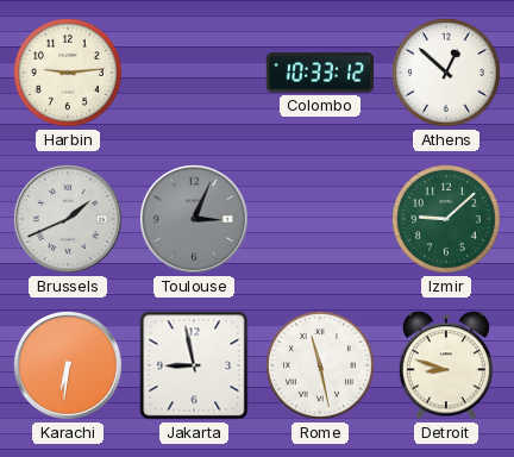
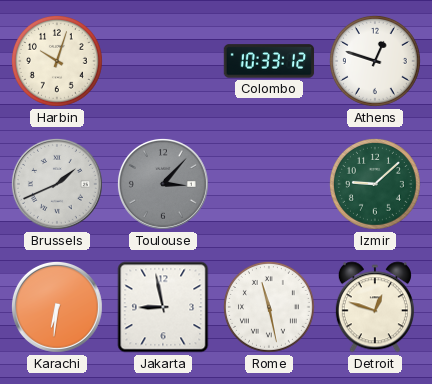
Harbin: 9:14 -> 10:03 (57, 61)
Athens: 12:52 -> 12:48 (375, 61)
Toulouse: 3:04 -> 3:07 (163, 184)
Detroit: 8:48 -> 12:48 (375, 307)
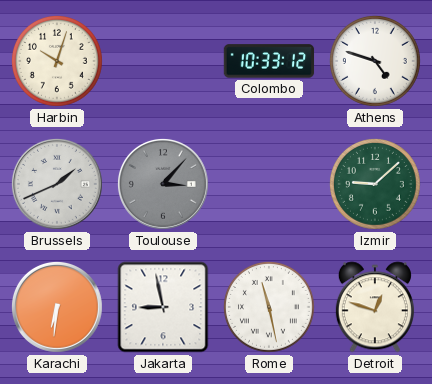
Athens: 12:48 -> 4:48 (375, 61)
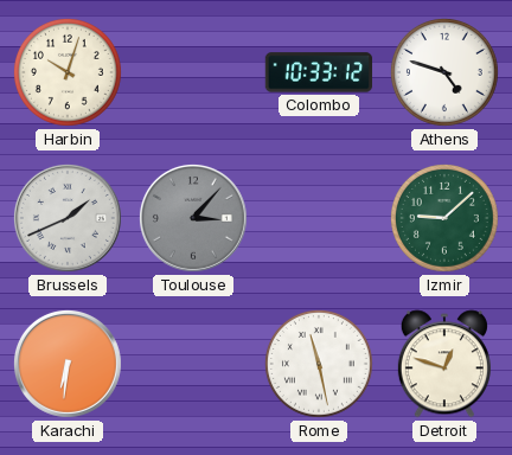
Jakarta: 8:58 -> none (163, 307)
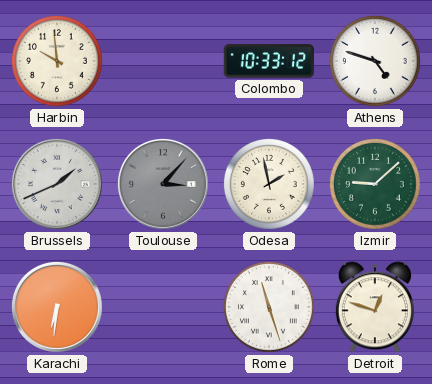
Harbin: 10:03 -> 9:59 (57, 61)
Odesa: none -> 1:58 (269, 184)
Rome: 11:28 -> 11:27 (269, 307)
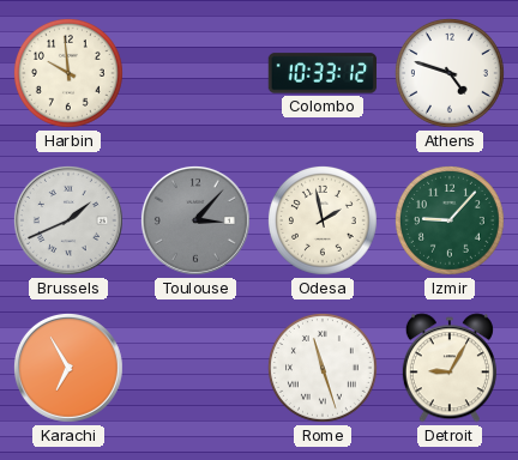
Izmir: 9:08 -> 9:07 (450, 220)
Karachi: 6:31 -> 6:55 (68, 368)
Detroit: 12:48 -> 9:05 (450, 368)
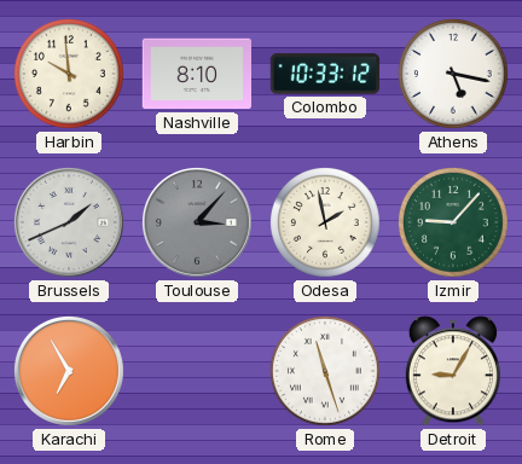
Nashville: none -> 8:10 (196, 74)
Athens: 4:48 -> 5:17 (453, 74)
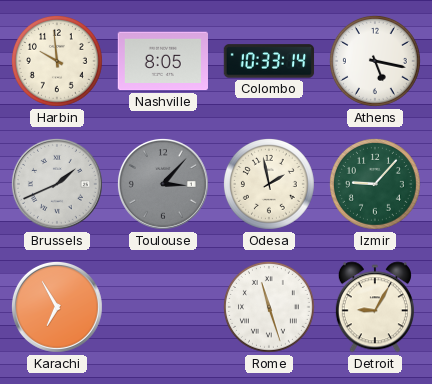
Nashville: 8:10 -> 8:05 (162, 61)
Colombo: 10:33:12 -> 10:33:14 (269, 61)
